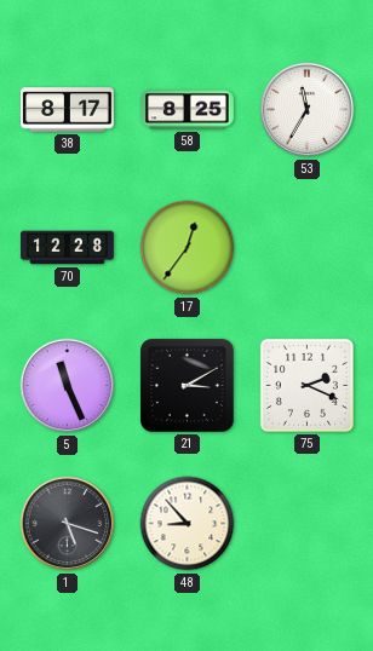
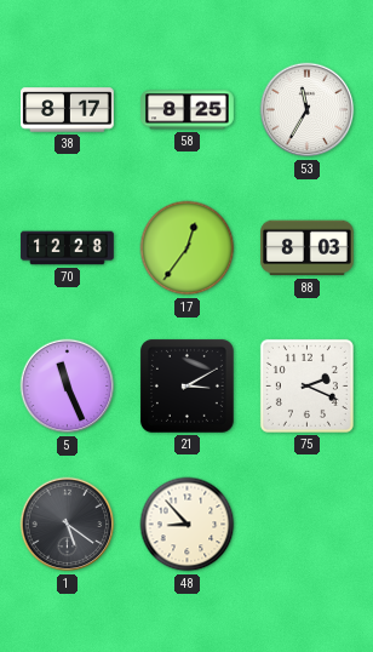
88: none -> 8:03 (308, 248)
1: 5:18 -> 5:21 (68, 525)
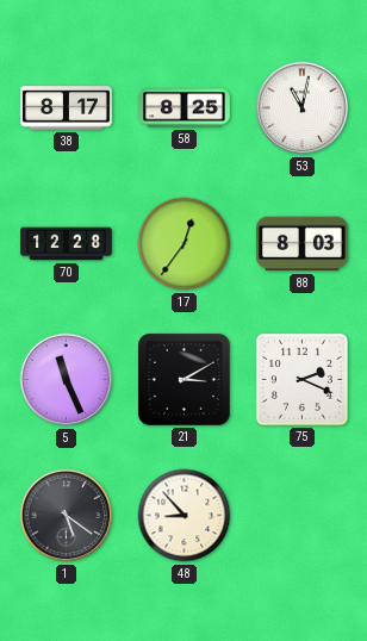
53: 11:35 -> 11:02 (303, 108)
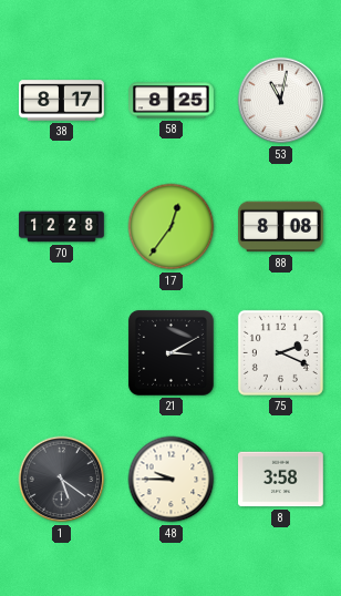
88: 8:03 -> 8:08 (281, 227)
5: 11:26 -> none (67, 380)
48: 8:53 -> 9:45 (172, 480)
8: none -> 3:58 (281, 480)
